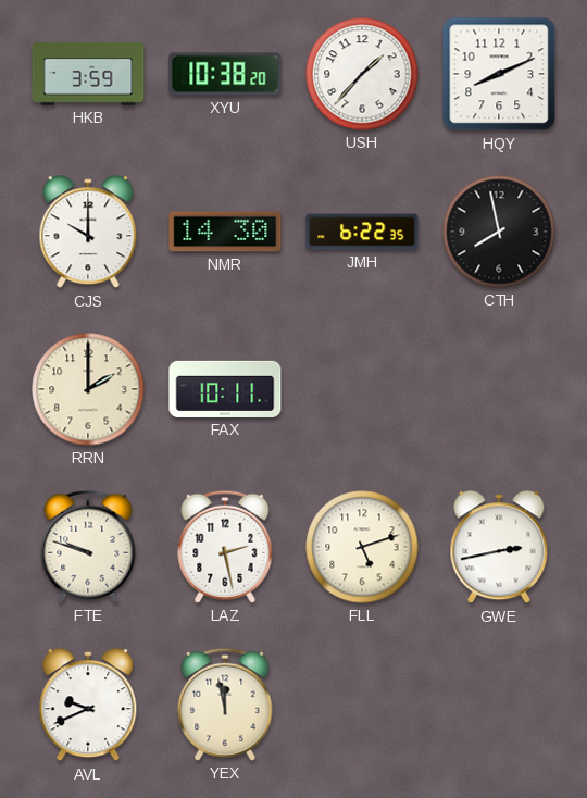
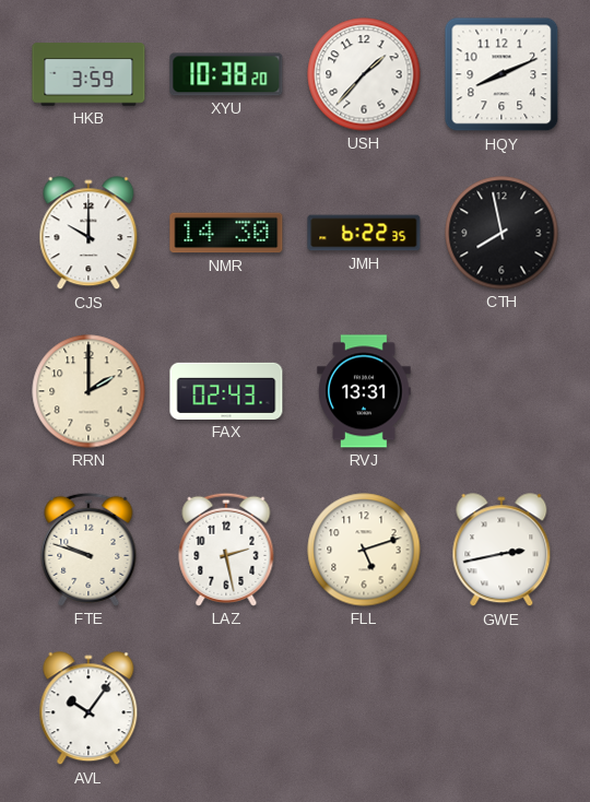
FAX: 10:11 -> 02:43 (226, 391)
RVJ: none -> 13:31 (364, 391)
AVL: 9:41 -> 10:06 (88, 709)
YEX: 11:58 -> none (225, 705)
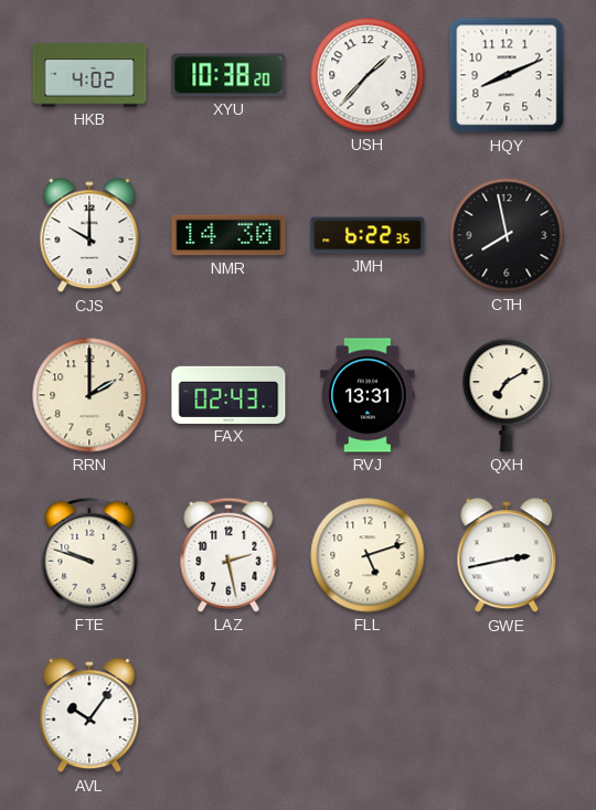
HKB: 3:59 -> 4:02 (89, 75)
QXH: none -> 7:10 (507, 396)
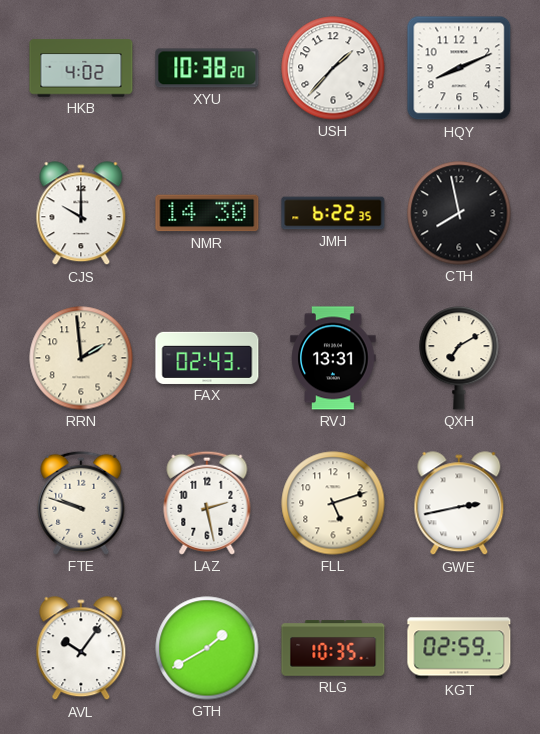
RRN: 2:00 -> 1:59 (81, 358)
GTH: none -> 1:40 (207, 648)
RLG: none -> 10:35 (333, 648)
KGT: none -> 02:59 (459, 648)
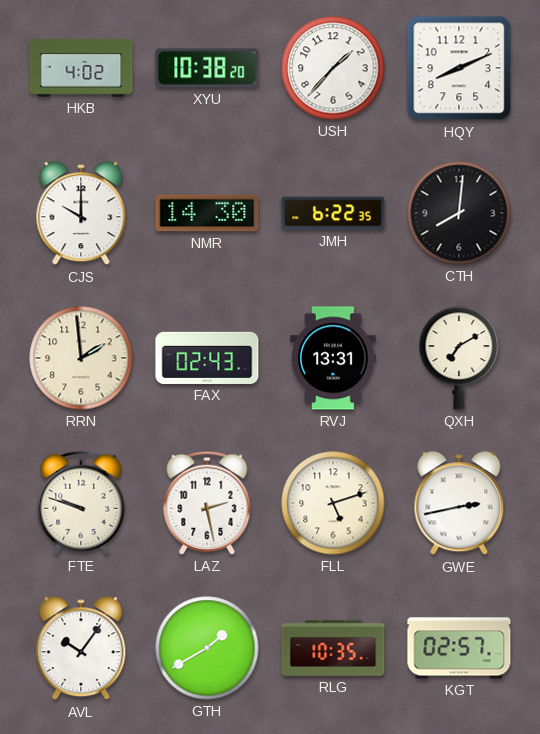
CTH: 7:58 -> 8:01 (459, 213)
KGT: 02:59 -> 02:57 (459, 648)
